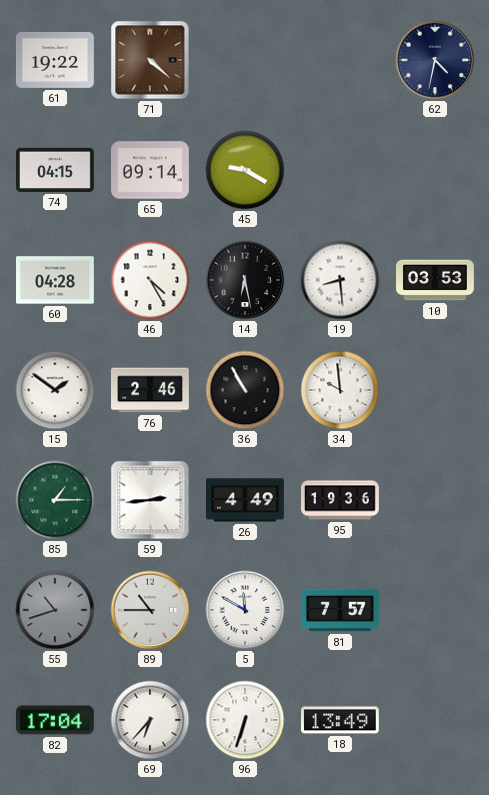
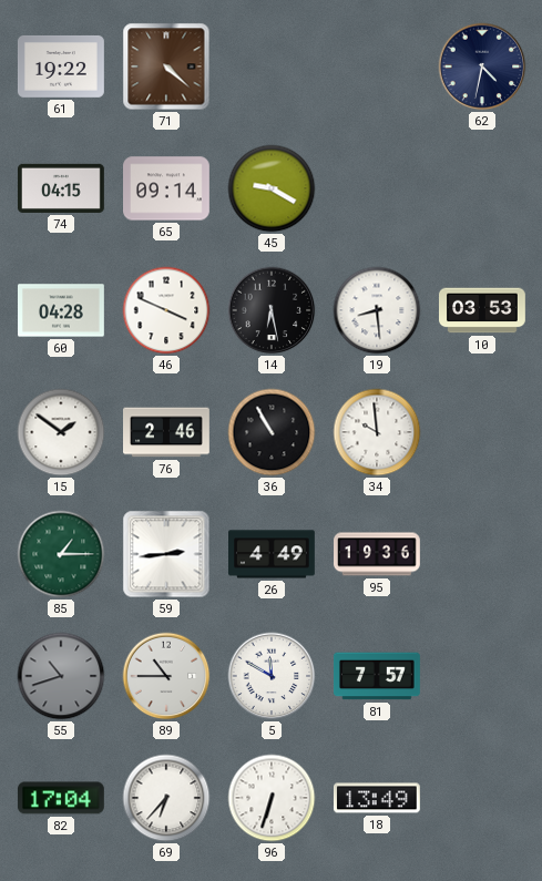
46: 4:25 -> 3:49 (166, 310)
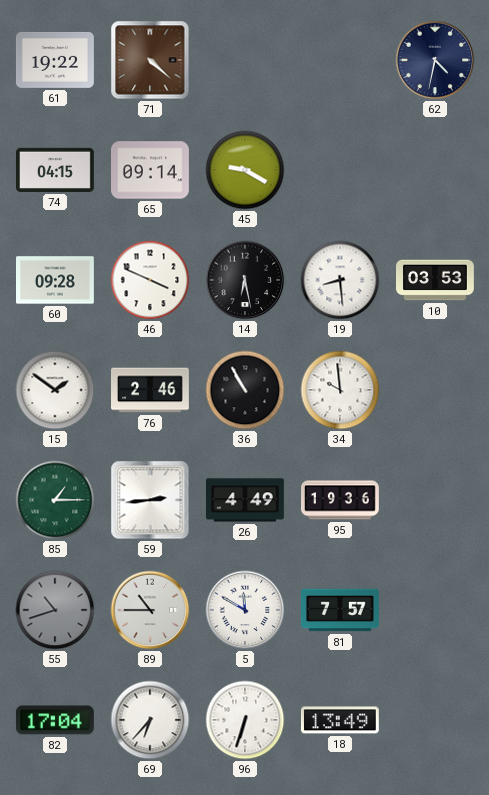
60: 04:28 -> 09:28 (56, 280)
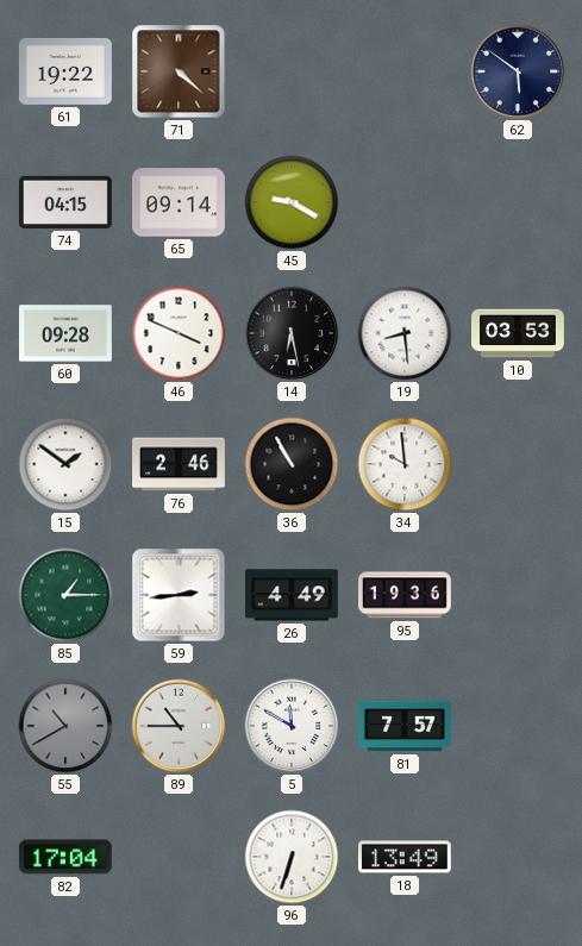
62: 4:32 -> 5:51 (518, 71)
55: 10:42 -> 10:40 (65, 726)
69: 6:37 -> none (150, 720)
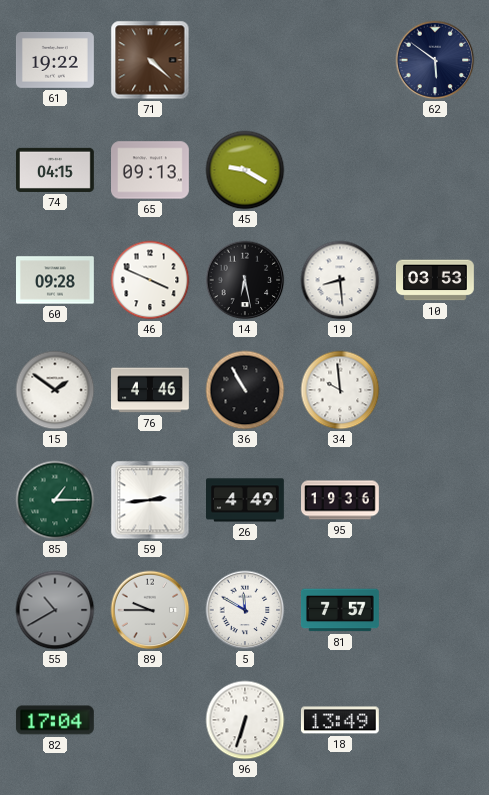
65: 09:14 -> 09:13 (151, 170)
76: 2:46 -> 4:46 (151, 390)
89: 10:45 -> 9:45 (150, 610)
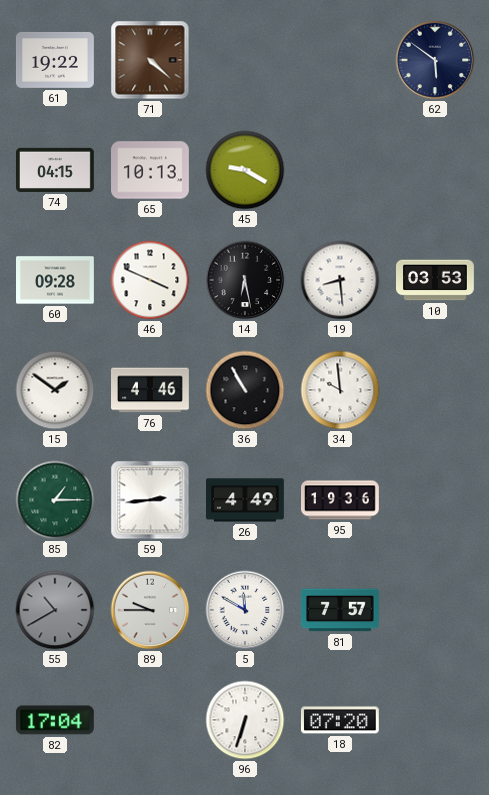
65: 09:13 -> 10:13 (151, 170)
18: 13:49 -> 07:20 (340, 720)
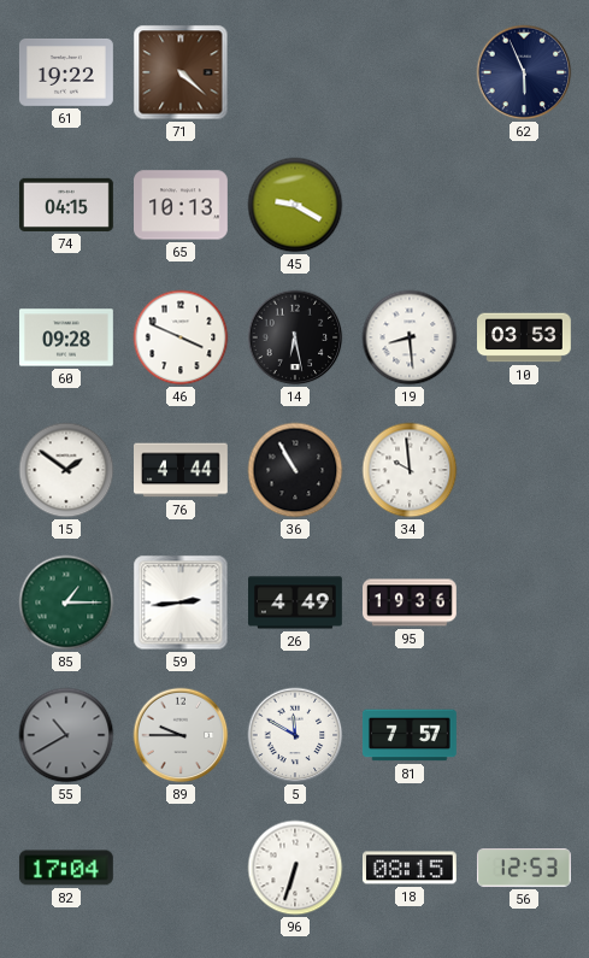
62: 5:51 -> 5:56 (524, 72)
76: 4:46 -> 4:44 (182, 470)
18: 07:20 -> 08:15 (410, 868)
56: none -> 12:53 (524, 869)
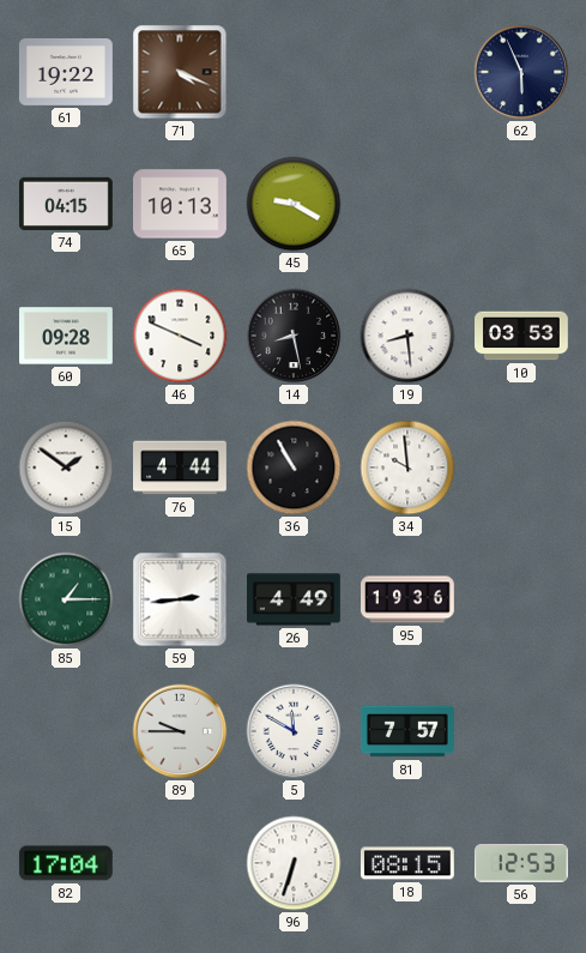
71: 4:22 -> 4:19 (180, 72)
14: 6:28 -> 8:28 (294, 336)
55: 10:40 -> none (66, 735)
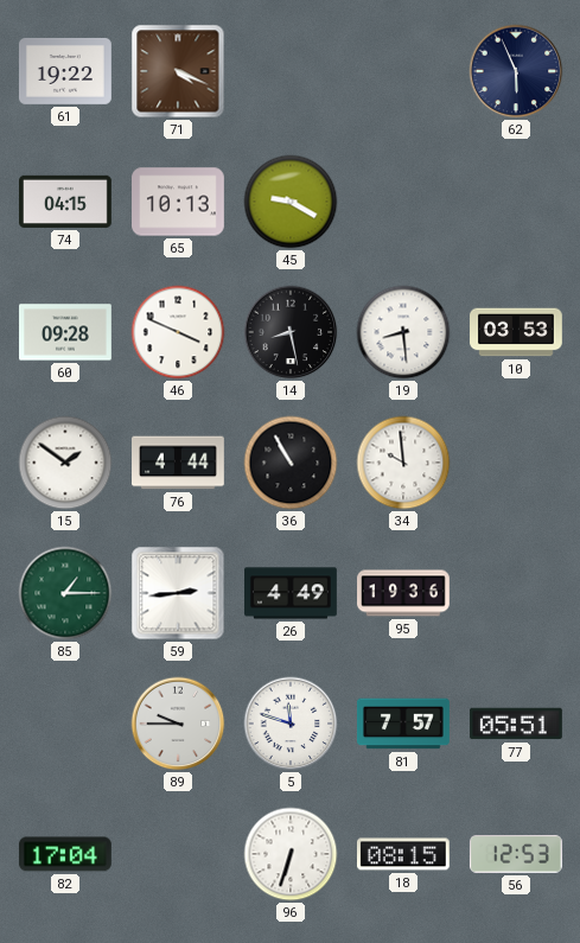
5: 11:50 -> 11:48 (291, 724)
77: none -> 05:51 (517, 724)
